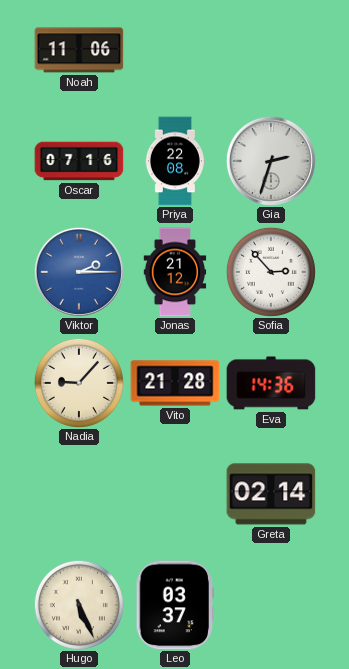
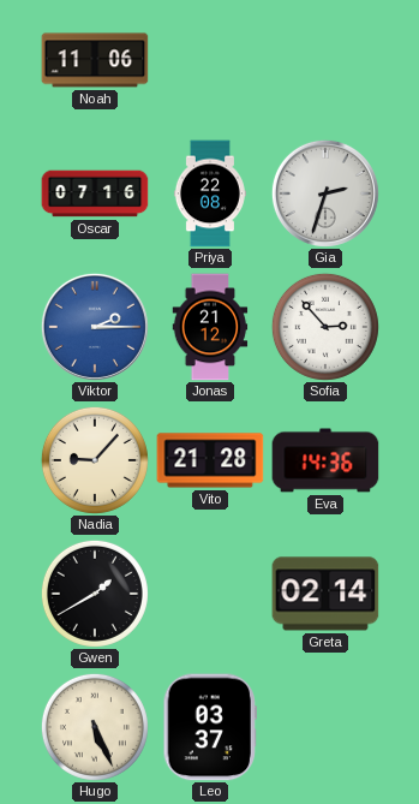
Gwen: none -> 1:40 (95, 594)
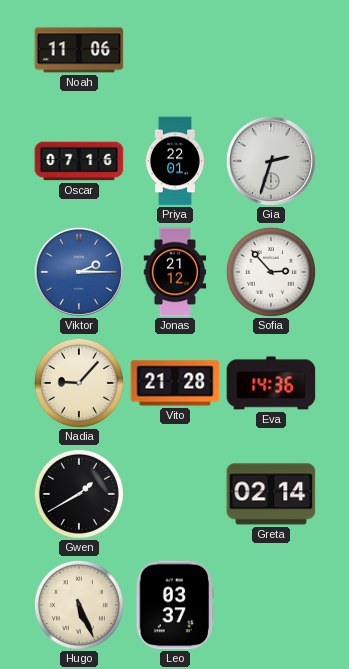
Priya: 22:08 -> 22:01 (175, 161)
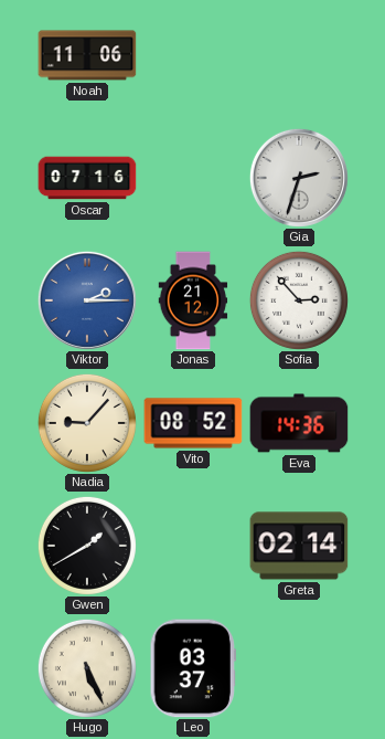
Priya: 22:01 -> none (175, 161)
Vito: 21:28 -> 08:52 (193, 423)
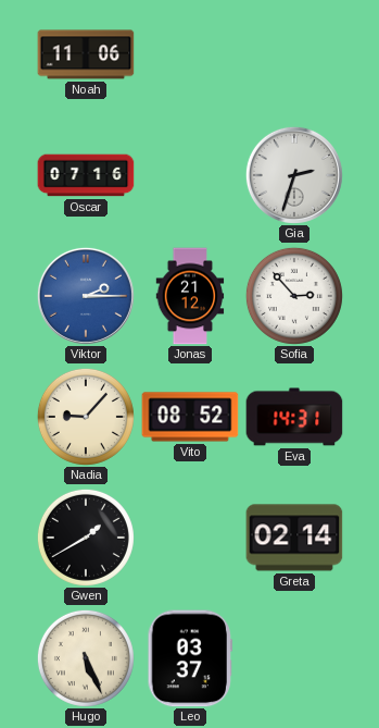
Eva: 14:36 -> 14:31 (294, 417)
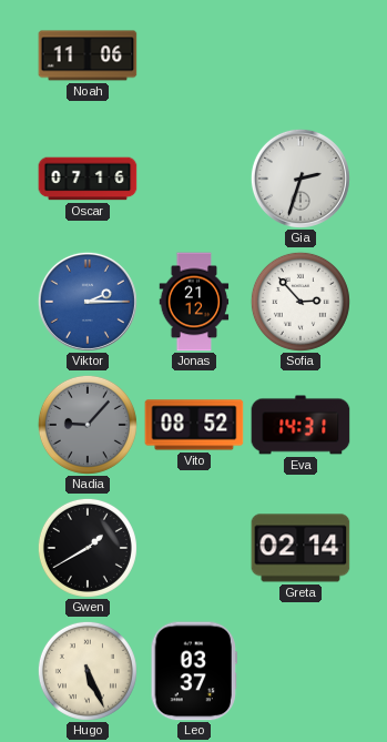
Nadia dial: cream -> grey (88, 425)
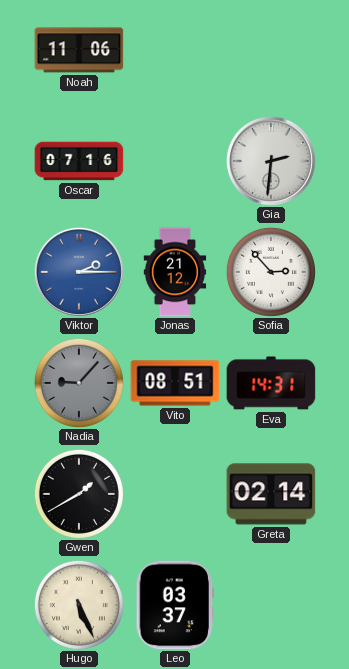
Gia: 2:33 -> 2:31 (271, 161)
Vito: 08:52 -> 08:51 (175, 383)
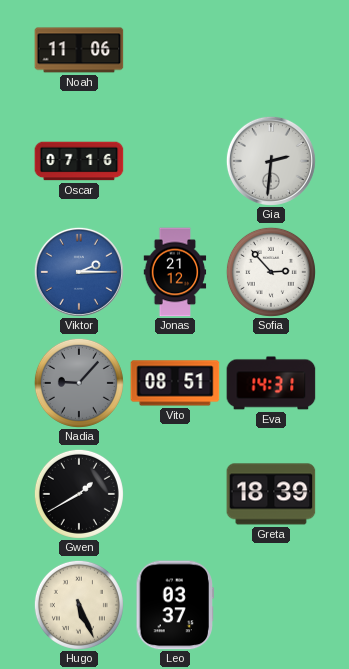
Greta: 02:14 -> 18:39 (271, 494)
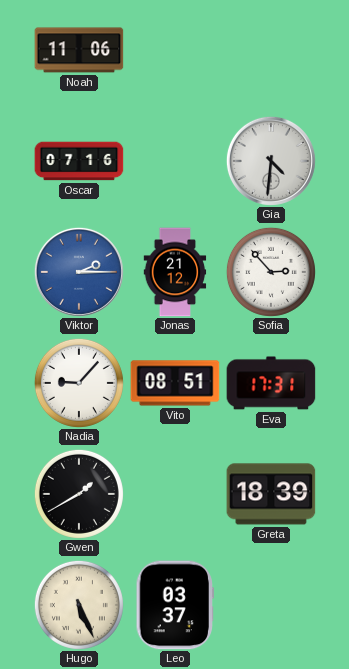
Gia: 2:31 -> 4:31 (271, 161)
Nadia dial: grey -> white (79, 383)
Eva: 14:31 -> 17:31 (271, 383)
